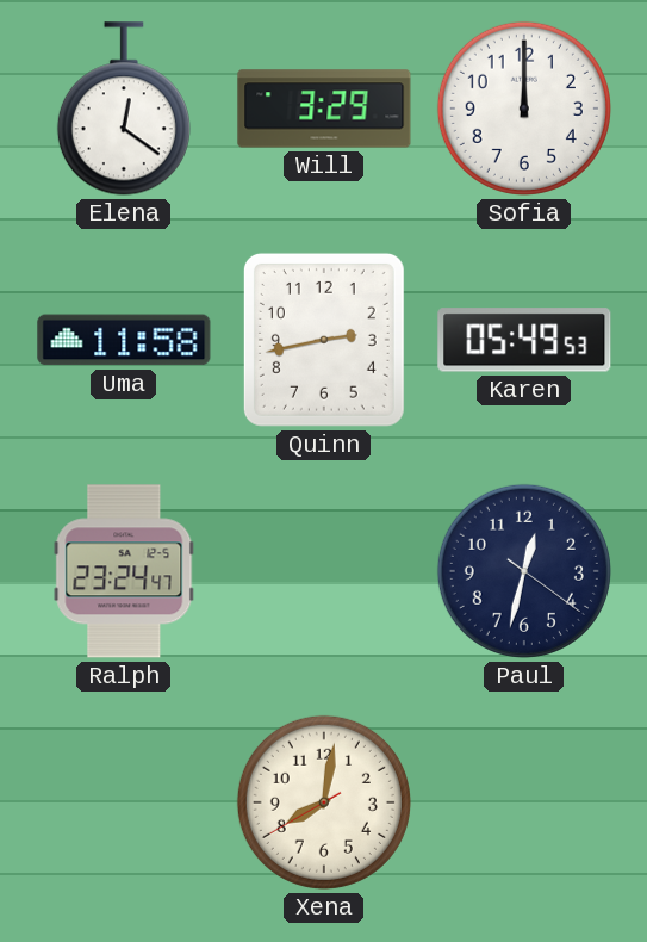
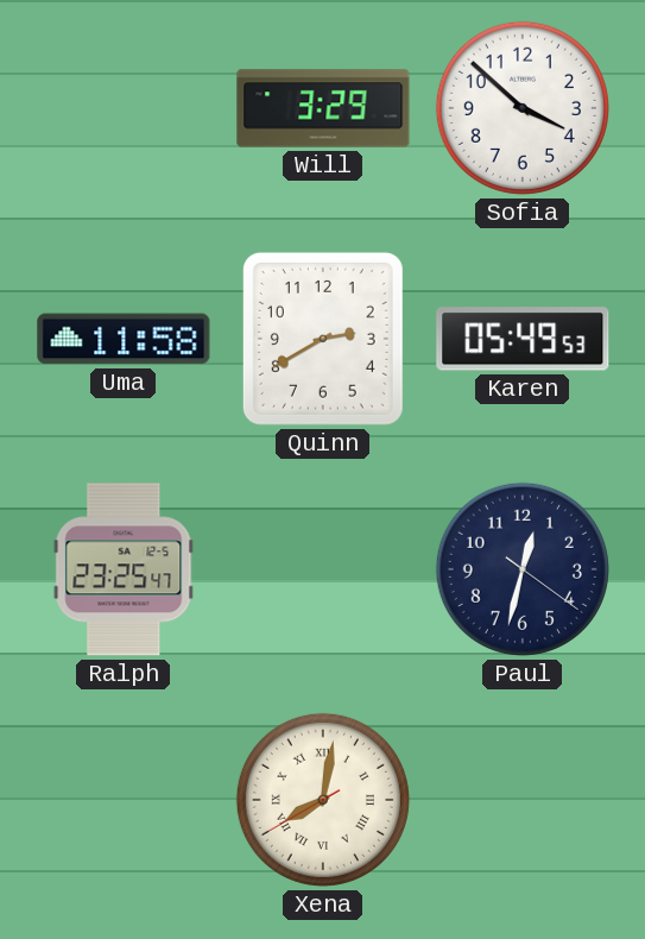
Elena: 12:21 -> none (124, 109)
Sofia: 12:00 -> 3:52 (523, 108)
Quinn: 2:43 -> 2:40 (323, 339)
Ralph: 23:24 -> 23:25 (124, 569)
Xena numerals: Arabic -> Roman (323, 800)
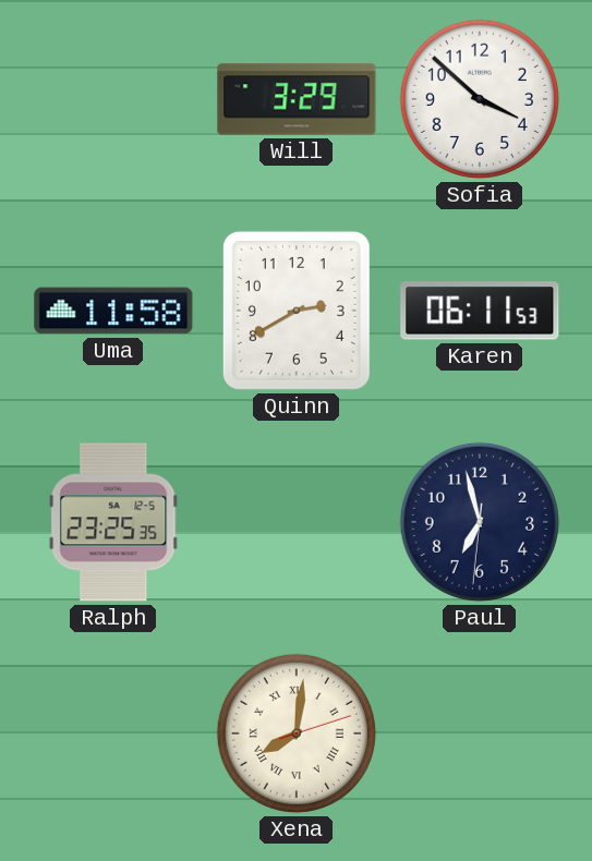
Karen: 05:49 -> 06:11 (480, 311)
Ralph: 23:25:47 -> 23:25:35 (113, 522)
Paul: 12:32 -> 6:57 (480, 522)
Xena: 8:01:40 -> 8:01:12 (297, 733)
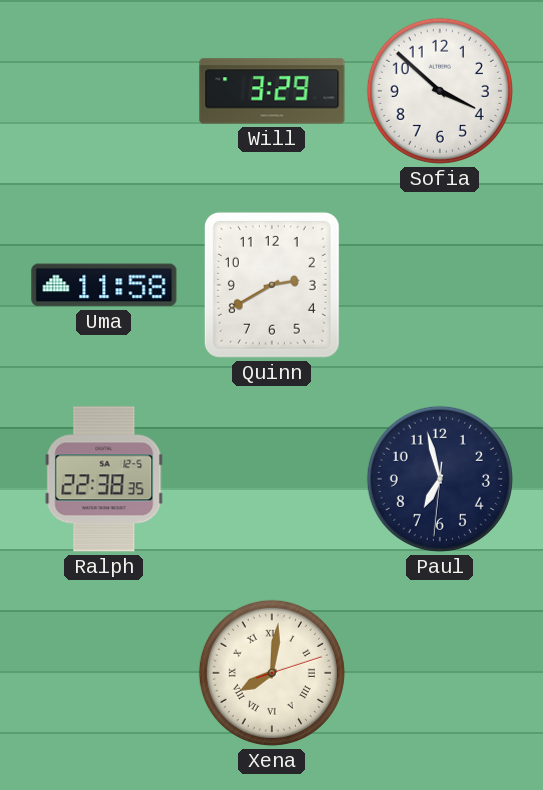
Karen: 06:11 -> none (480, 311)
Ralph: 23:25 -> 22:38 (104, 479)
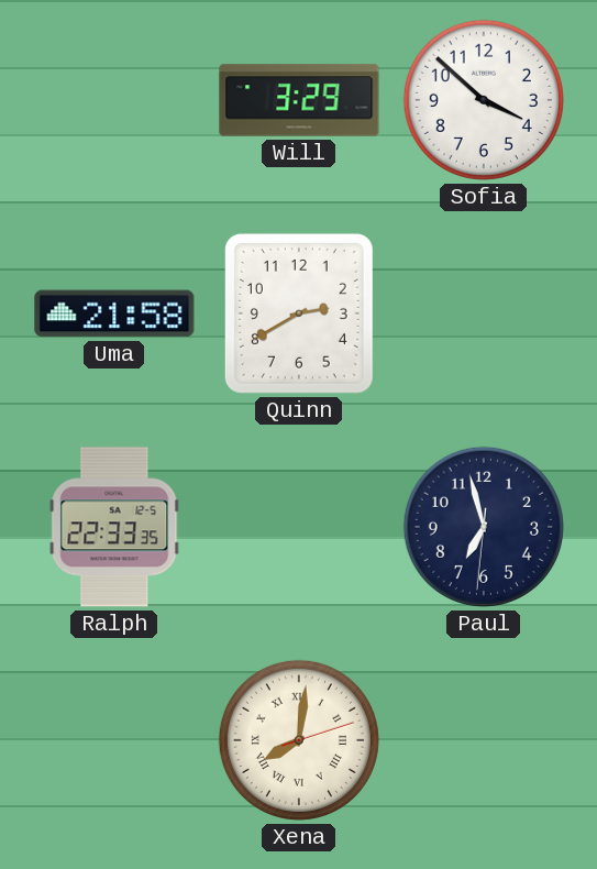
Uma: 11:58 -> 21:58 (114, 313)
Ralph: 22:38 -> 22:33 (114, 527)
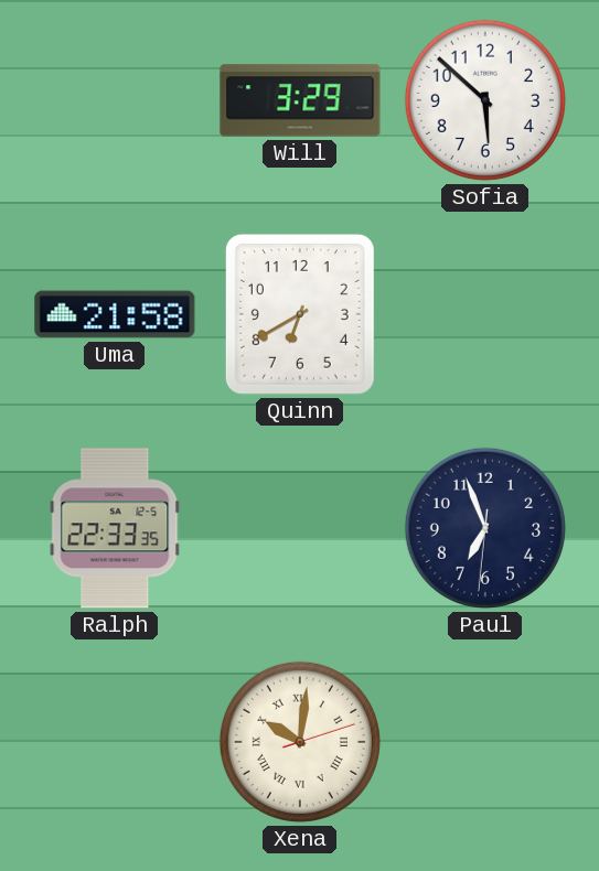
Sofia: 3:52 -> 5:52 (485, 100)
Quinn: 2:40 -> 6:40 (300, 314)
Paul: 6:57 -> 6:56 (485, 528)
Xena: 8:01 -> 10:01 (300, 742)
